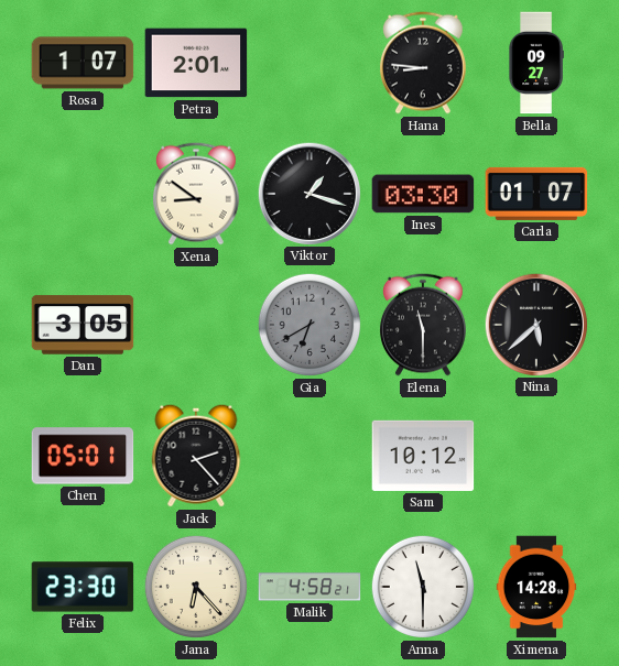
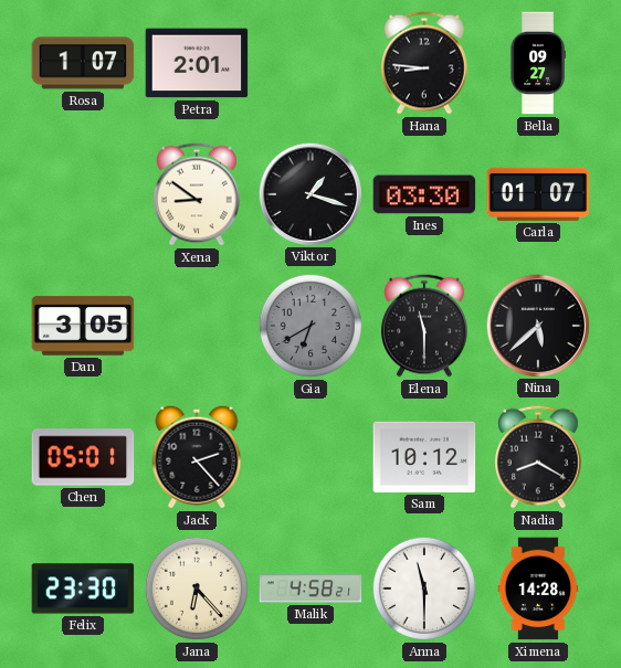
Nadia: none -> 8:20 (539, 457)
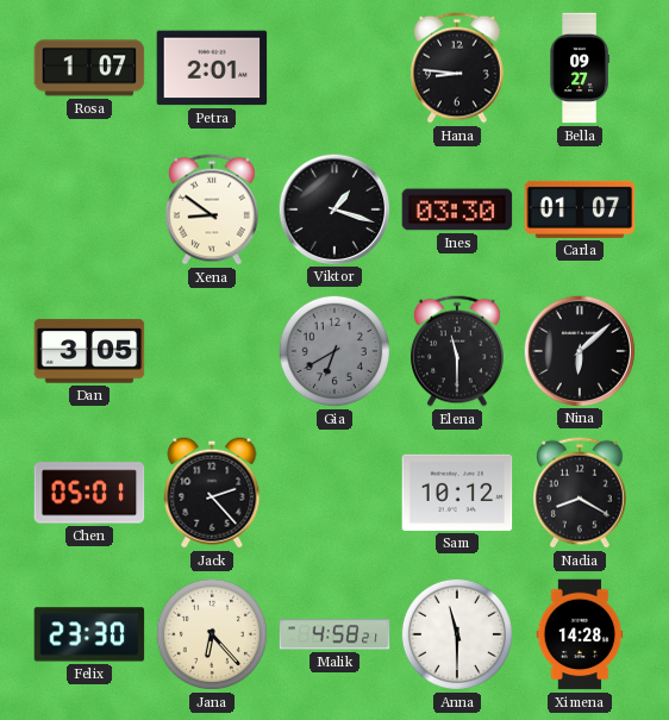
Nina: 5:38 -> 6:08 (579, 350)
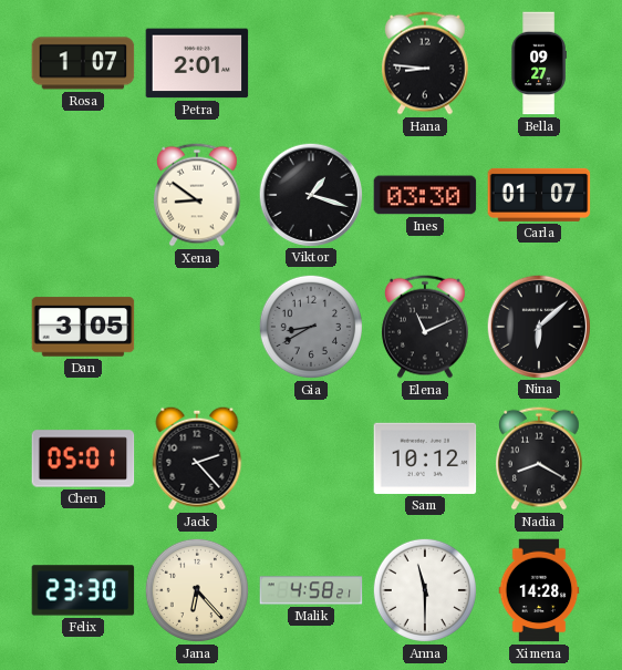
Gia: 6:40 -> 8:40 (311, 327)
Elena: 11:30 -> 11:11 (426, 327)
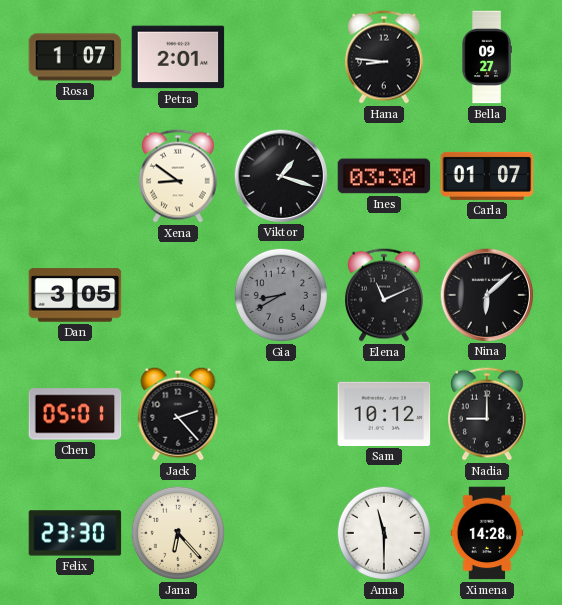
Nadia: 8:20 -> 9:00 (488, 414)
Malik: 4:58 -> none (311, 590)
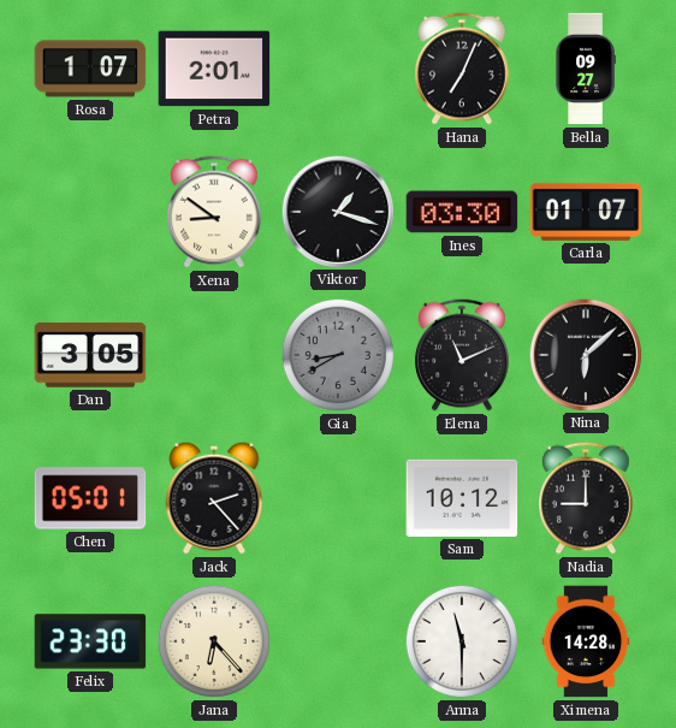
Hana: 8:46 -> 7:04 (463, 69)
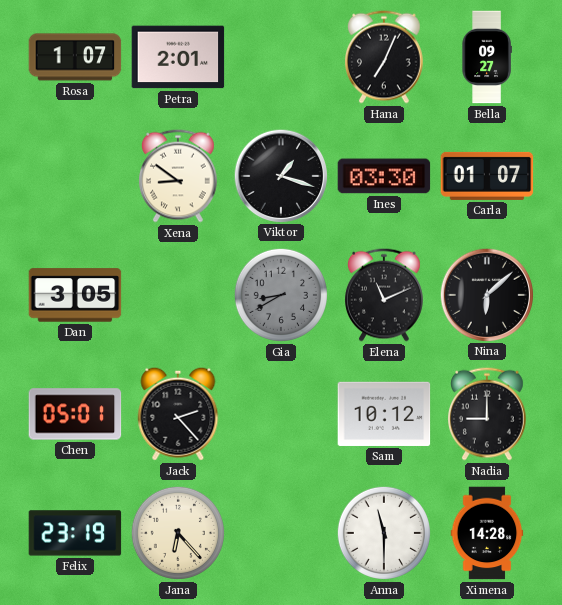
Felix: 23:30 -> 23:19 (75, 533)
